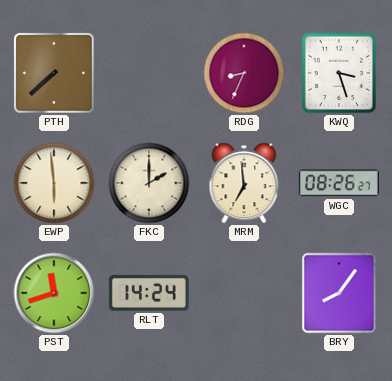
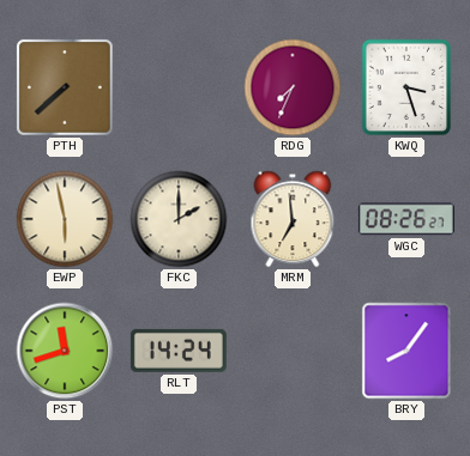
RDG: 8:34 -> 7:34 (293, 87)
EWP: 5:59 -> 5:58 (65, 219)
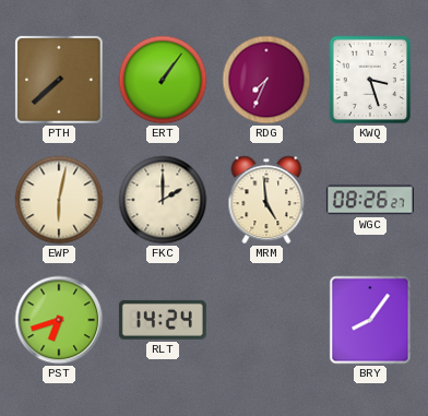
ERT: none -> 1:06 (163, 80)
EWP: 5:58 -> 6:02 (59, 200)
MRM: 6:59 -> 4:59 (266, 200)
PST: 11:42 -> 6:42 (59, 320)
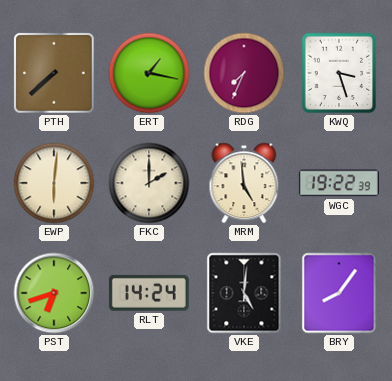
ERT: 1:06 -> 1:17 (149, 73)
EWP: 6:02 -> 6:01 (54, 183)
WGC: 08:26 -> 19:22 (339, 183)
VKE: none -> 5:01 (244, 293)
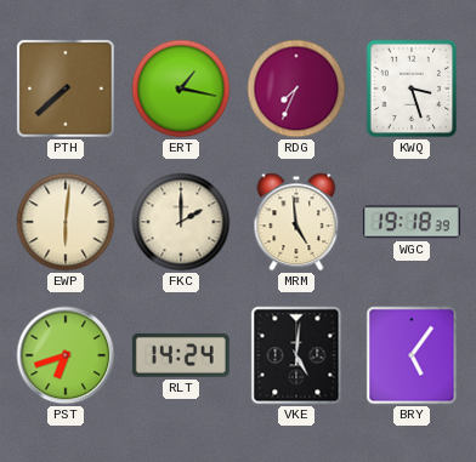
WGC: 19:22 -> 19:18 (412, 222)
BRY: 8:06 -> 5:06 (412, 355)
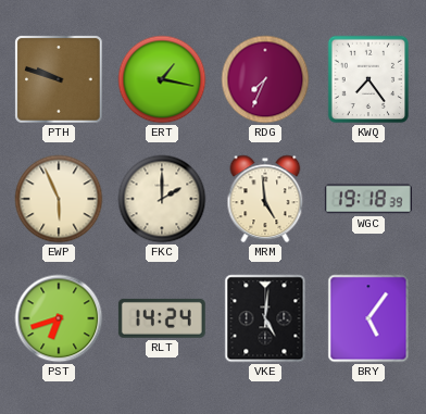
PTH: 7:38 -> 9:48 (59, 79)
KWQ: 3:27 -> 7:24 (368, 79)
EWP: 6:01 -> 5:56 (59, 199)
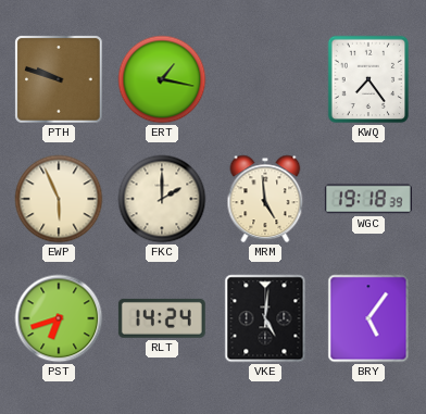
RDG: 7:34 -> none (265, 79)
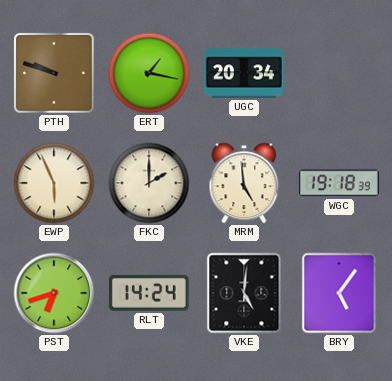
UGC: none -> 20:34 (244, 73)
KWQ: 7:24 -> none (368, 79)
